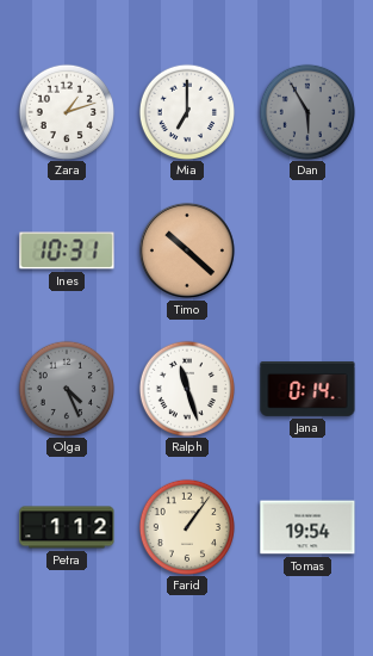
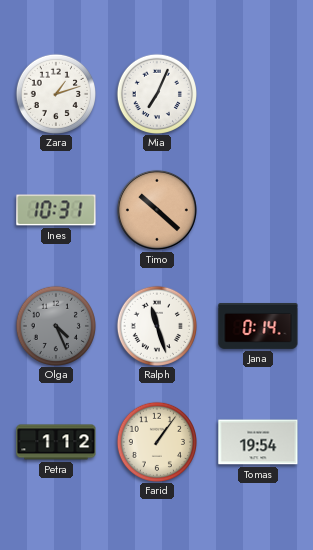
Mia: 7:00 -> 7:04 (156, 93)
Dan: 5:55 -> none (306, 111)
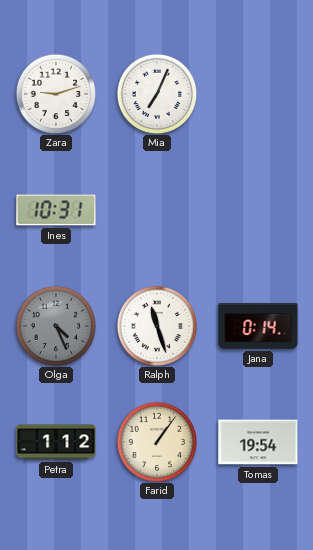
Zara: 1:12 -> 9:12 (55, 93)
Timo: 10:22 -> none (157, 210)
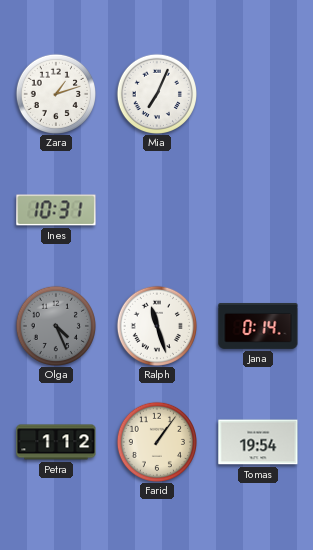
Zara: 9:12 -> 1:12 (55, 93)
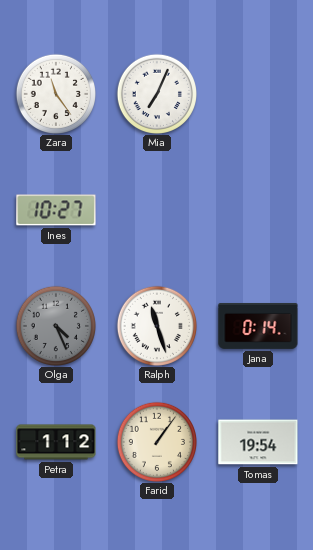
Zara: 1:12 -> 11:24 (55, 93)
Ines: 10:31 -> 10:27 (56, 210)
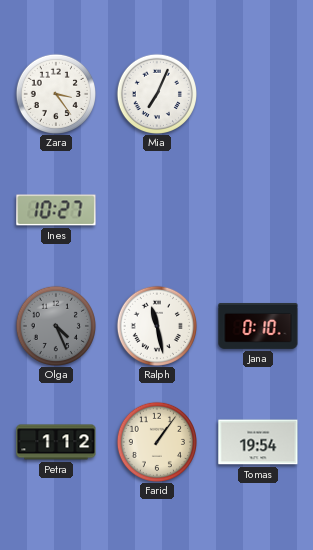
Zara: 11:24 -> 3:24 (55, 93)
Ralph: 11:27 -> 11:28 (156, 325)
Jana: 0:14 -> 0:10 (258, 326)
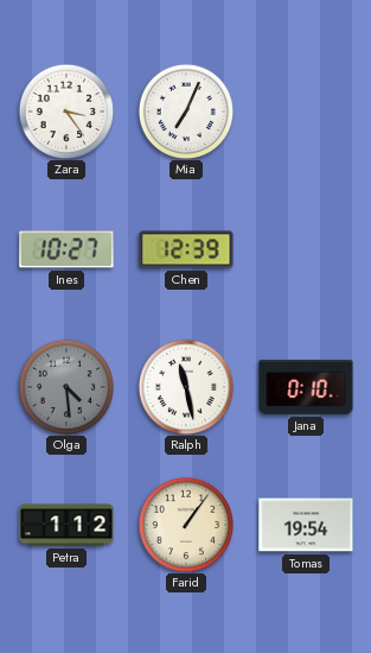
Chen: none -> 12:39 (186, 249)
Olga: 4:26 -> 4:29 (65, 386)
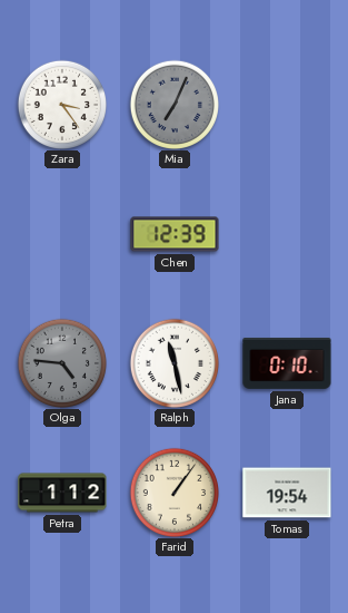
Mia dial: white -> grey (173, 104)
Ines: 10:27 -> none (66, 249)
Olga: 4:29 -> 4:46 (61, 362)
